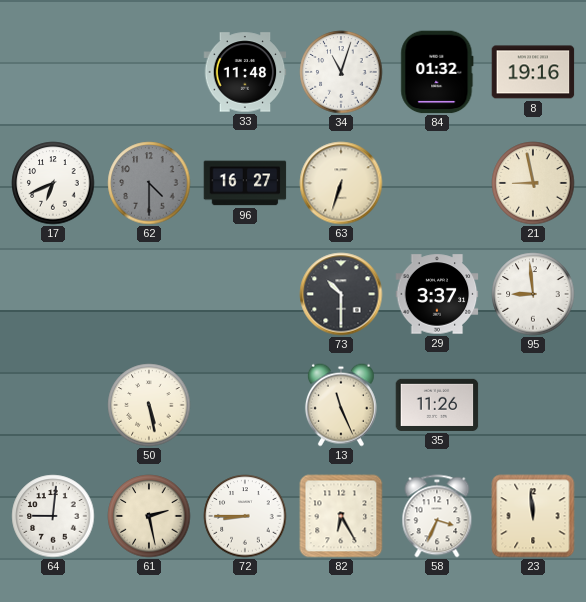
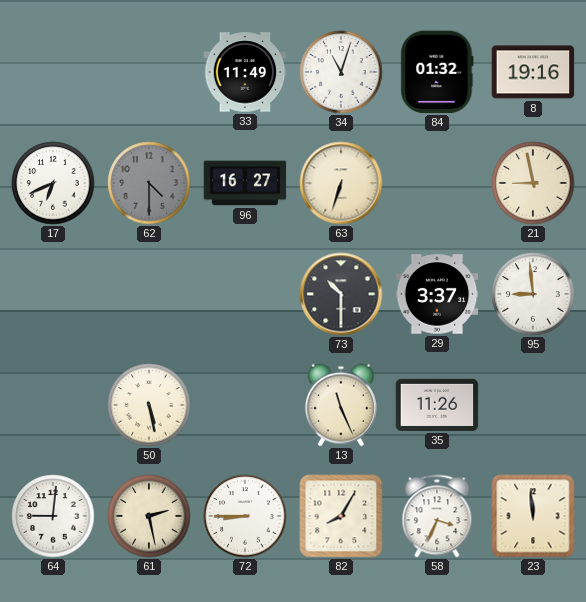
33: 11:48 -> 11:49 (245, 72)
82: 6:25 -> 8:05 (341, 516)
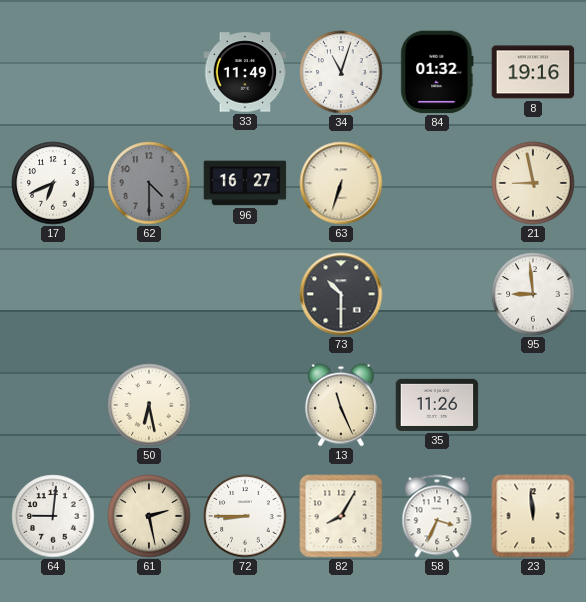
29: 3:37 -> none (437, 294)
50: 5:28 -> 6:28 (149, 405)
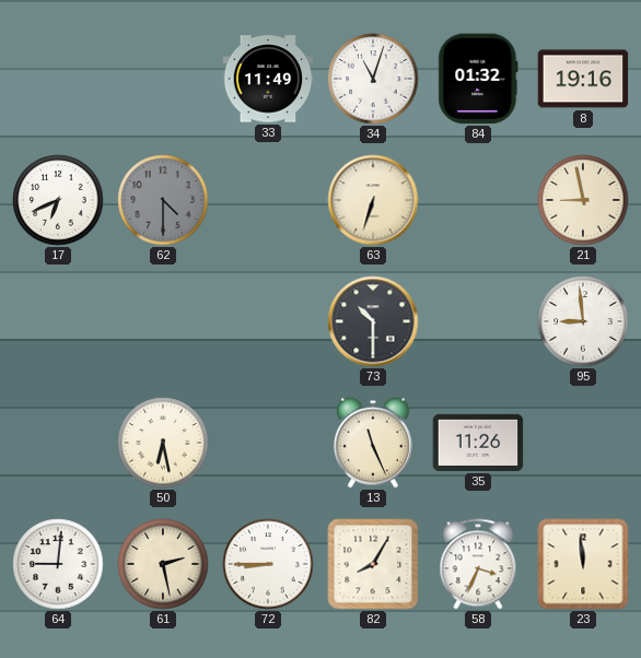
96: 16:27 -> none (245, 183)
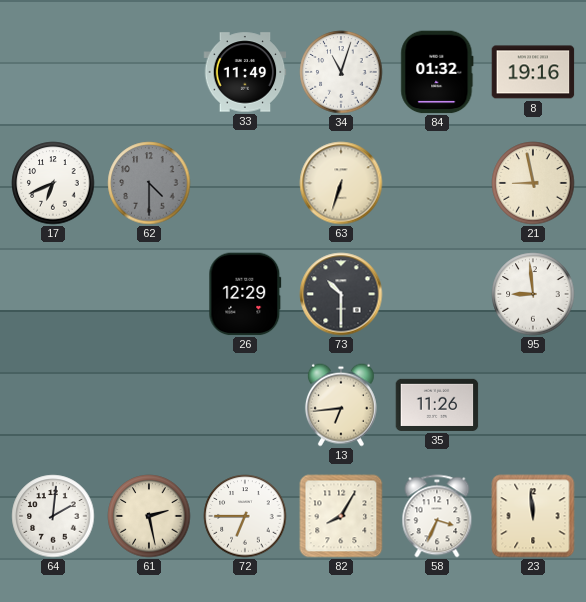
26: none -> 12:29 (245, 294)
50: 6:28 -> none (163, 443)
13: 11:26 -> 6:44 (341, 405)
64: 9:01 -> 2:01 (53, 516)
72: 8:45 -> 6:45 (245, 516)
